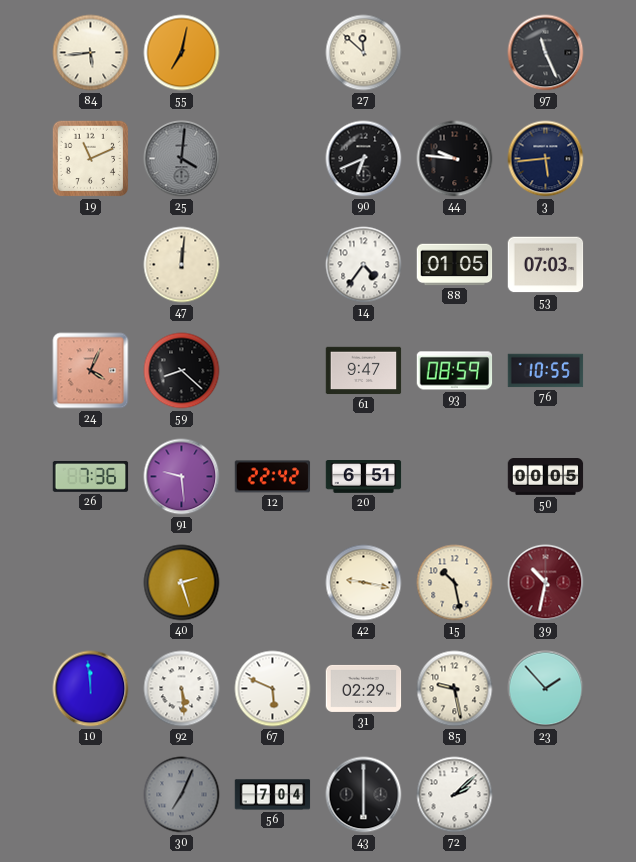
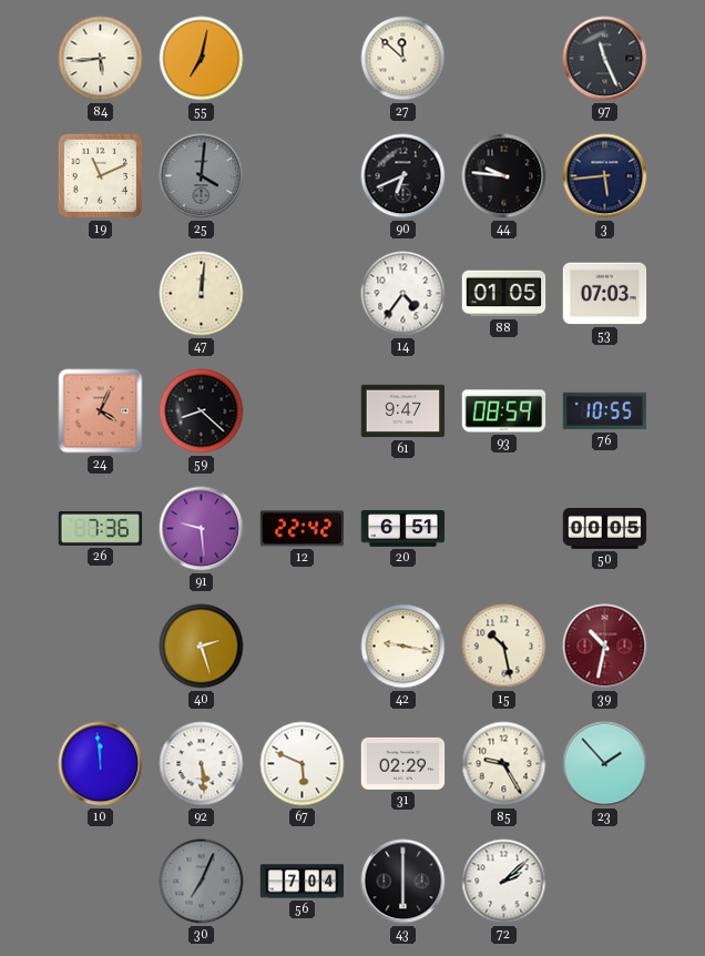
85: 9:28 -> 9:25 (504, 764)
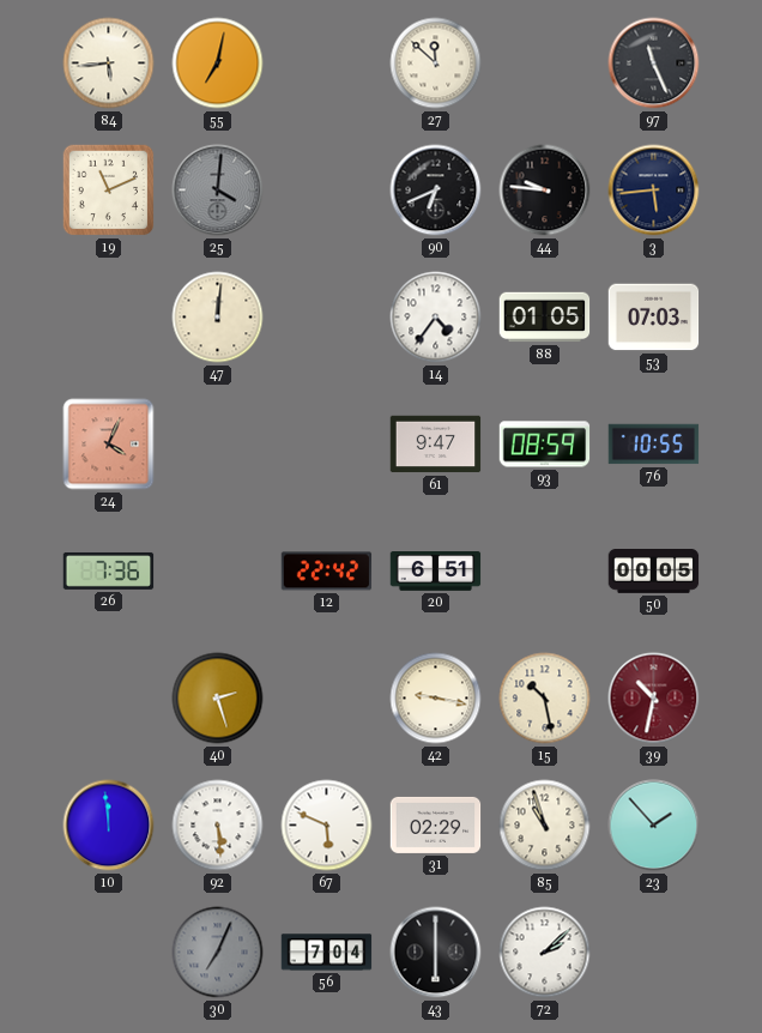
59: 8:22 -> none (202, 411)
91: 9:29 -> none (202, 529)
85: 9:25 -> 10:57 (545, 826)
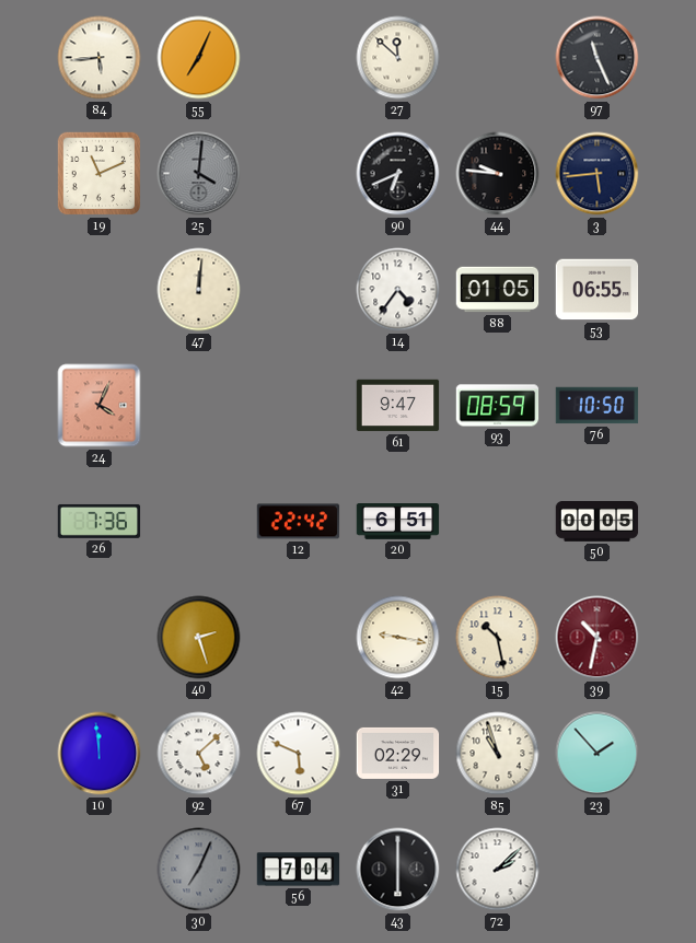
55: 7:02 -> 7:04 (199, 58)
53: 07:03 -> 06:55 (598, 290)
76: 10:55 -> 10:50 (598, 406)
92: 5:29 -> 5:08 (199, 754)
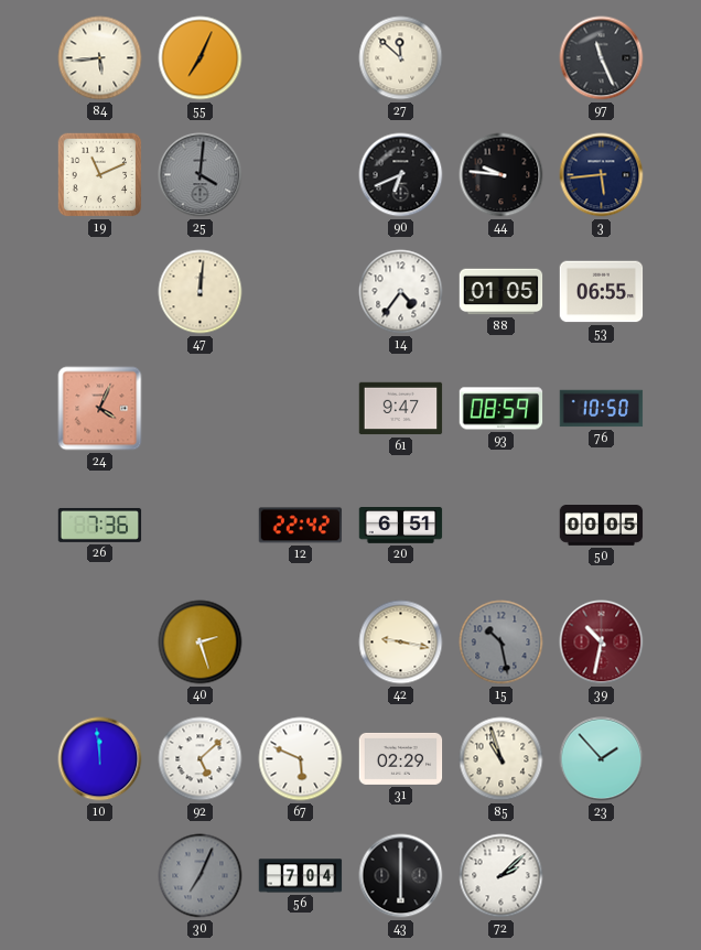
15 dial: cream -> grey (502, 643)
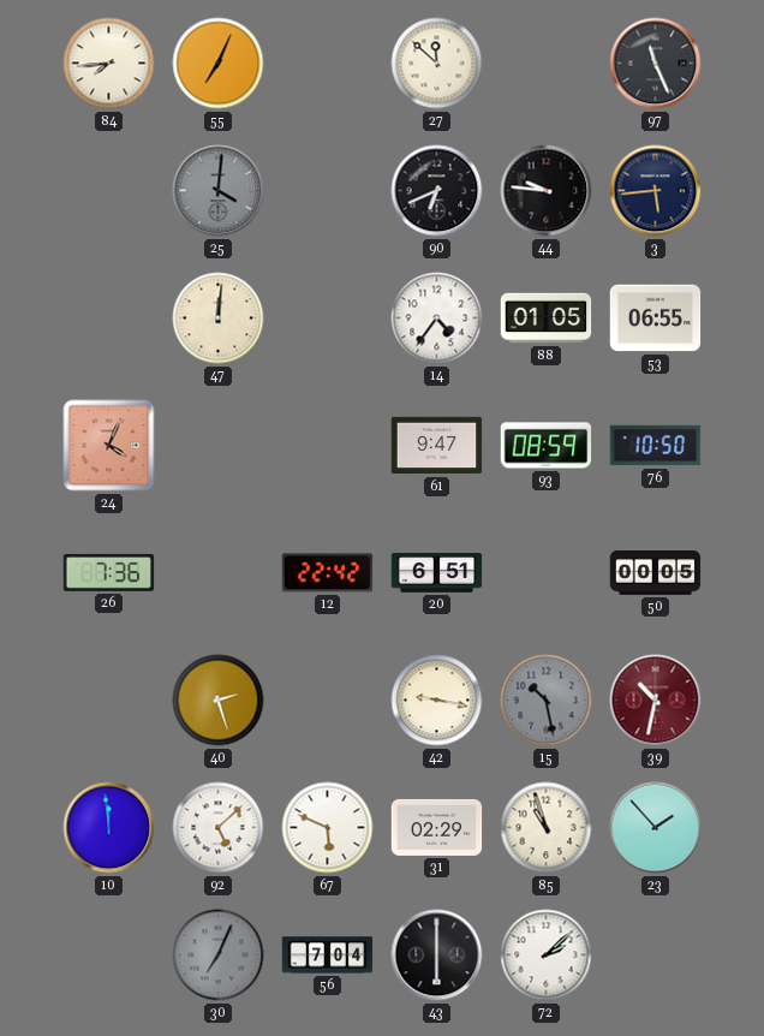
84: 5:44 -> 7:44 (109, 64)
19: 11:11 -> none (100, 175)
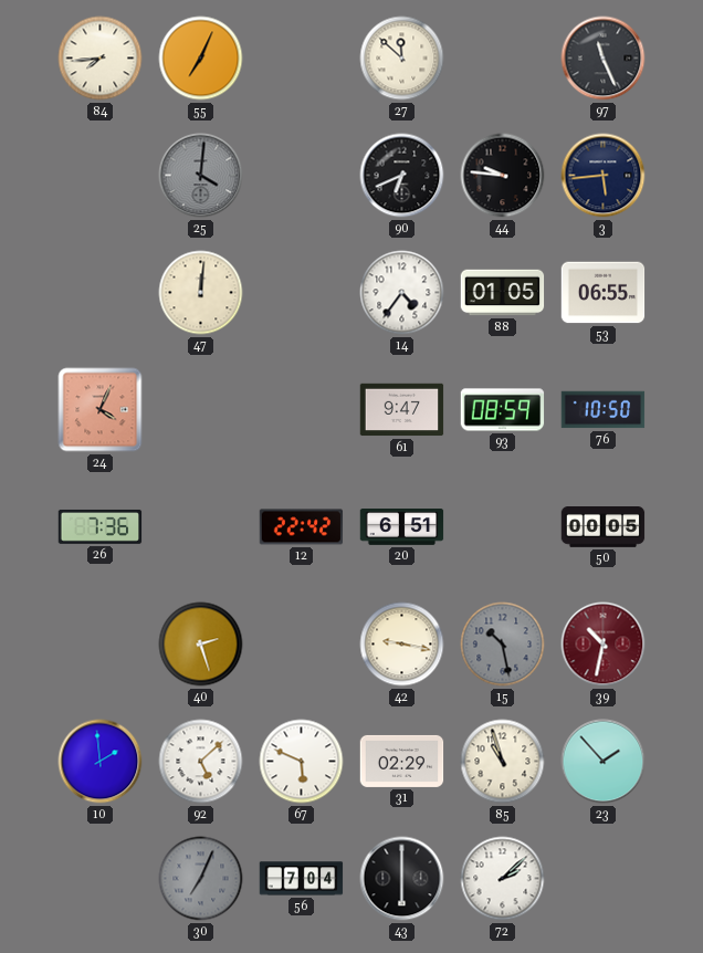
10: 11:59 -> 1:59 (101, 762)
